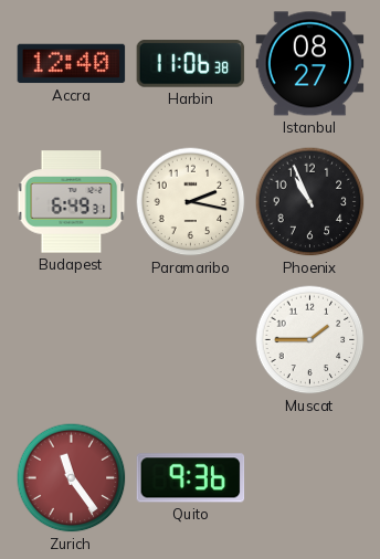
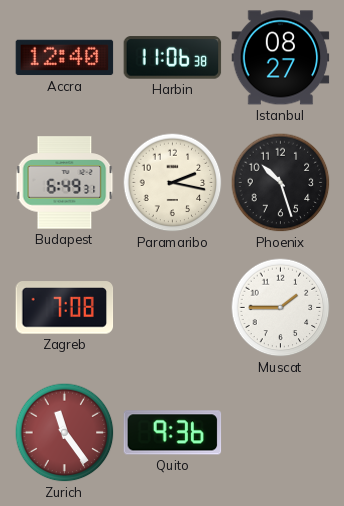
Phoenix: 10:56 -> 10:27 (281, 183)
Zagreb: none -> 7:08 (65, 308)
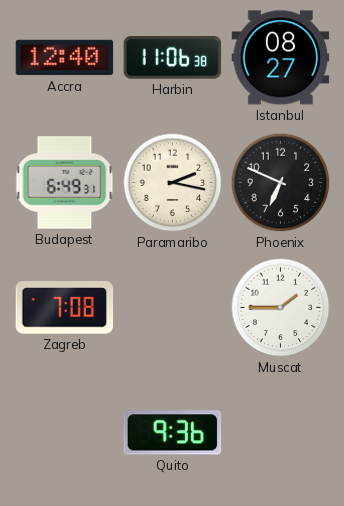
Phoenix: 10:27 -> 6:49 (281, 183)
Zurich: 11:24 -> none (65, 433)
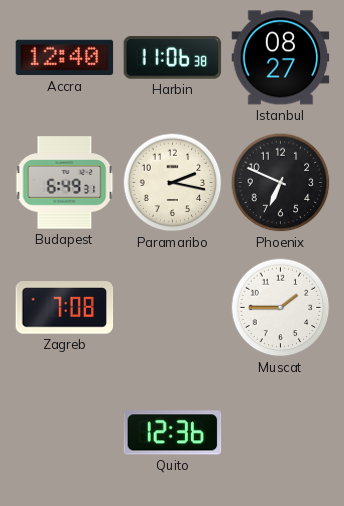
Quito: 9:36 -> 12:36 (173, 433)
